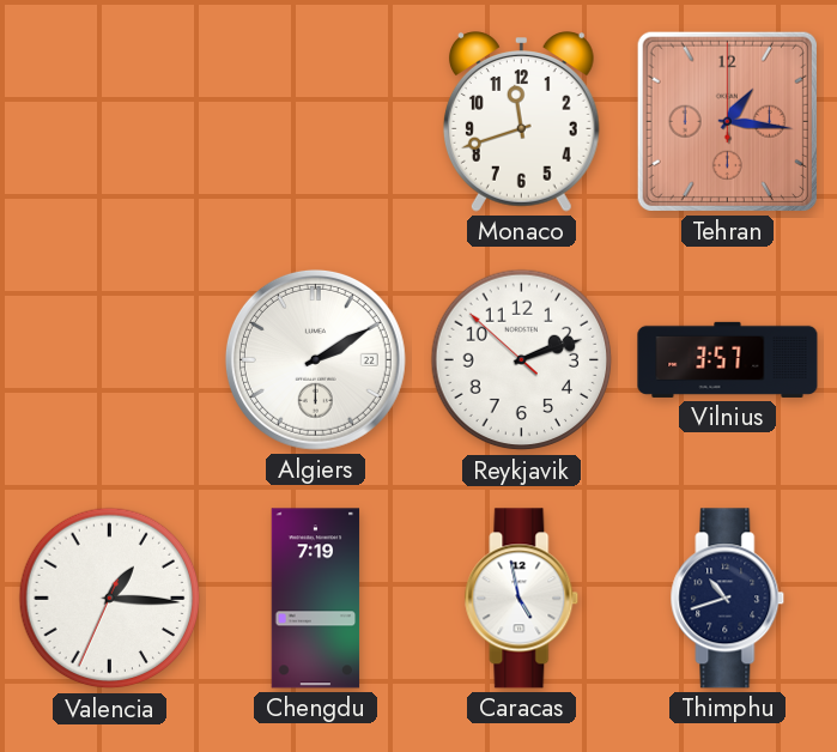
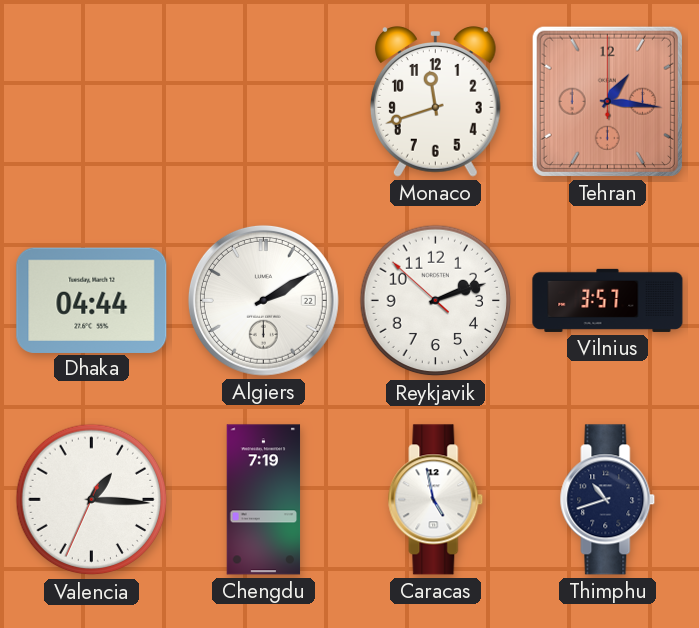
Dhaka: none -> 04:44 (92, 300)
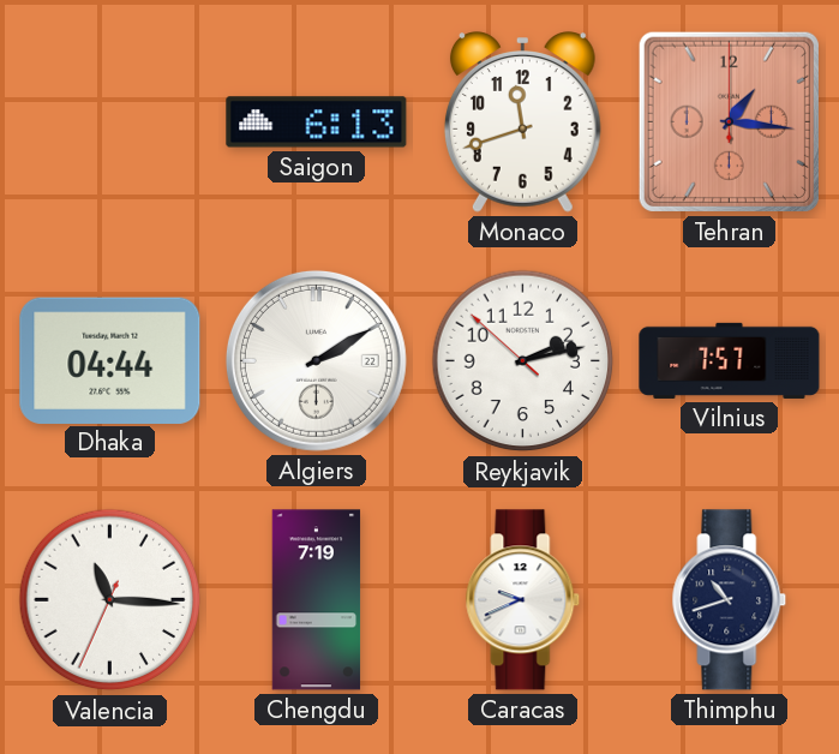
Saigon: none -> 6:13 (317, 122)
Reykjavik: 2:11 -> 2:12 (523, 361)
Vilnius: 3:57 -> 7:57 (730, 360)
Valencia: 1:15 -> 11:15 (110, 600)
Caracas: 4:58 -> 9:41 (523, 600)
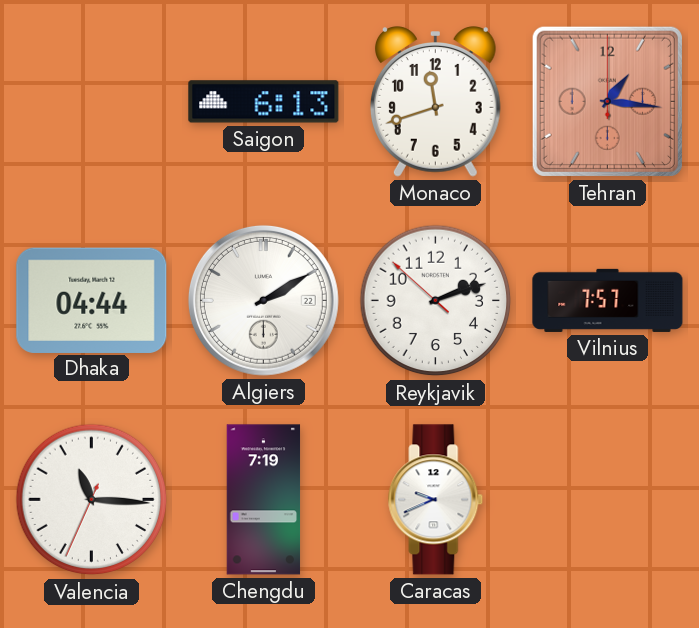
Reykjavik: 2:12 -> 2:11 (436, 301)
Thimphu: 10:42 -> none (730, 600)
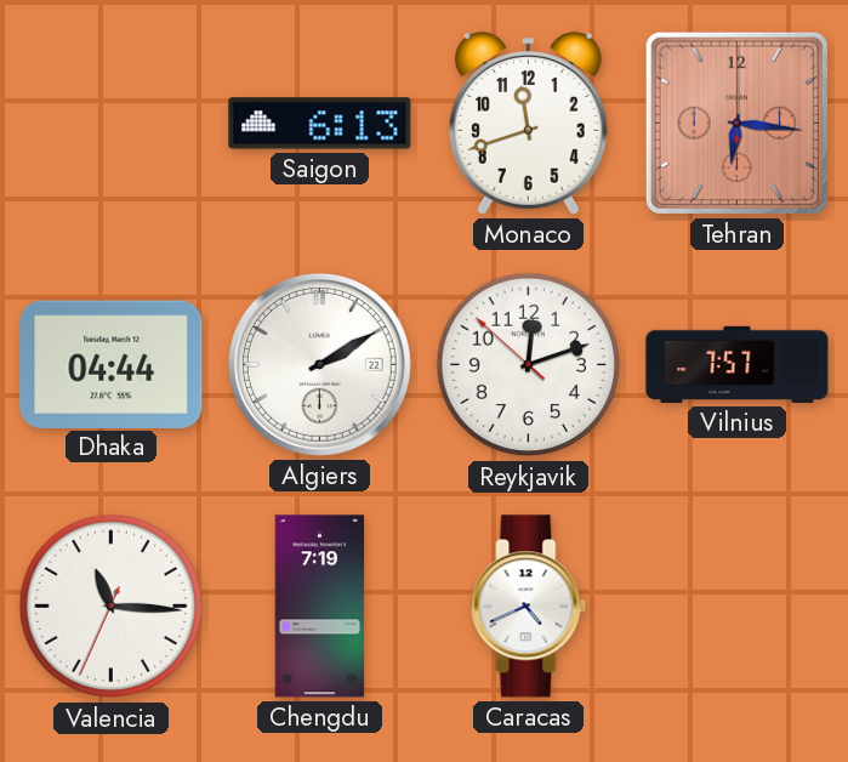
Tehran: 1:16 -> 6:16 (736, 123)
Reykjavik: 2:11 -> 12:11 (529, 365)
Caracas: 9:41 -> 4:41 (529, 607)
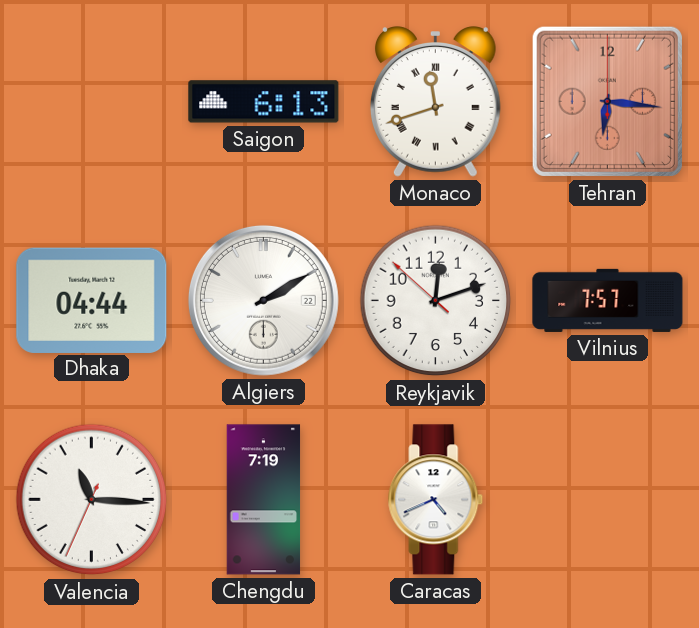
Monaco numerals: Arabic -> Roman (435, 102)
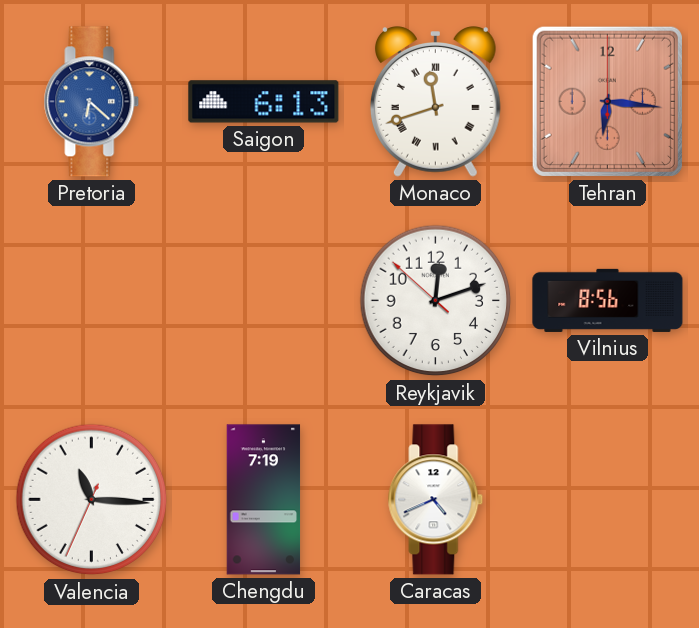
Pretoria: none -> 6:22 (92, 102)
Dhaka: 04:44 -> none (92, 300)
Algiers: 2:10 -> none (263, 300)
Vilnius: 7:57 -> 8:56 (608, 300)
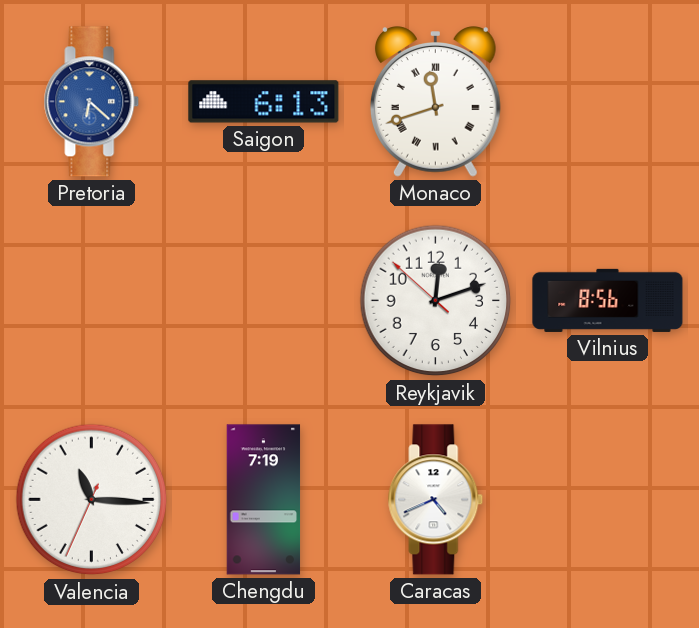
Tehran: 6:16 -> none (607, 101)
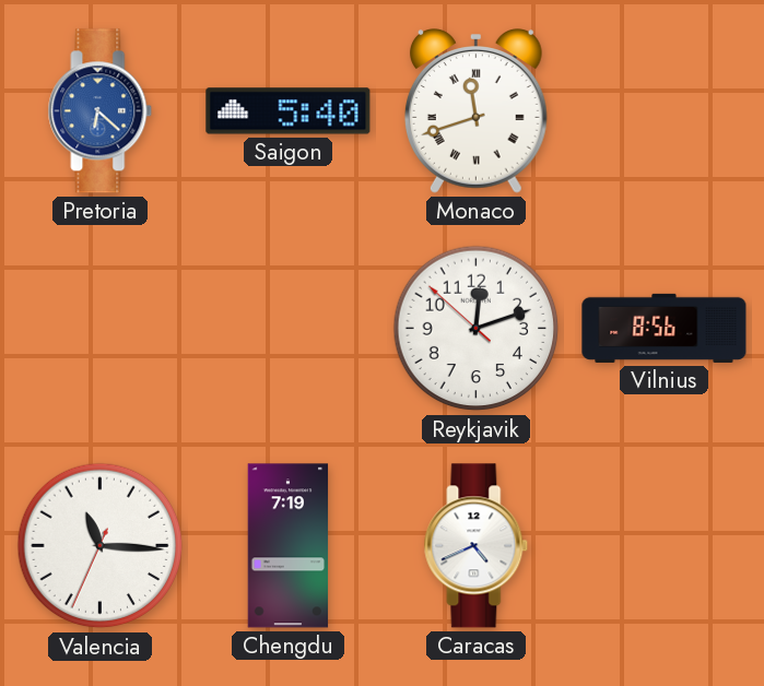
Saigon: 6:13 -> 5:40 (289, 111)
